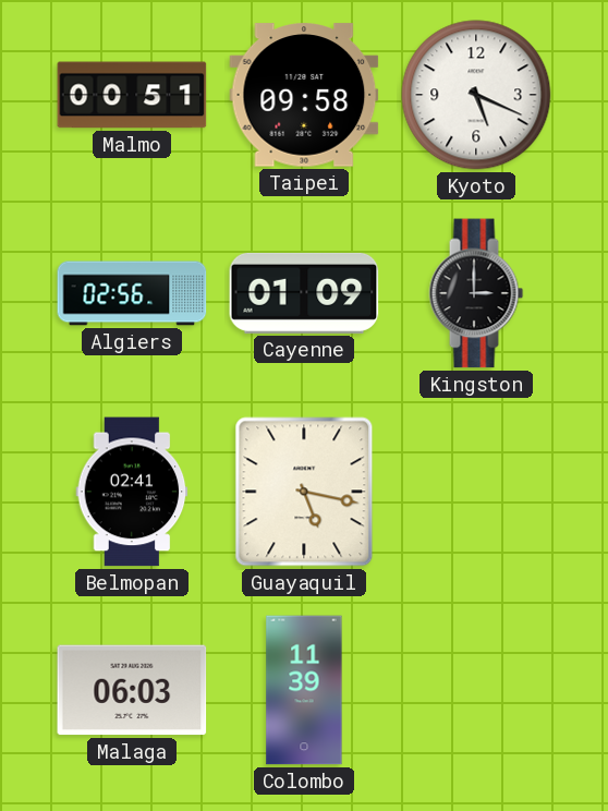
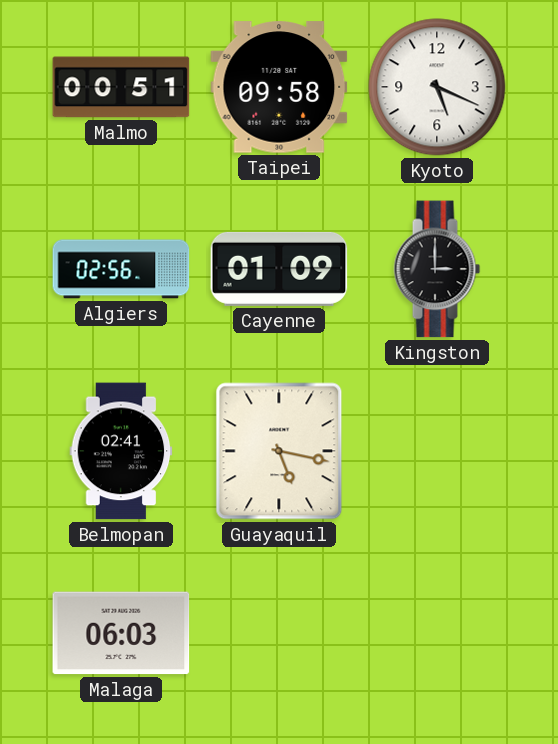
Colombo: 11:39 -> none (304, 690)
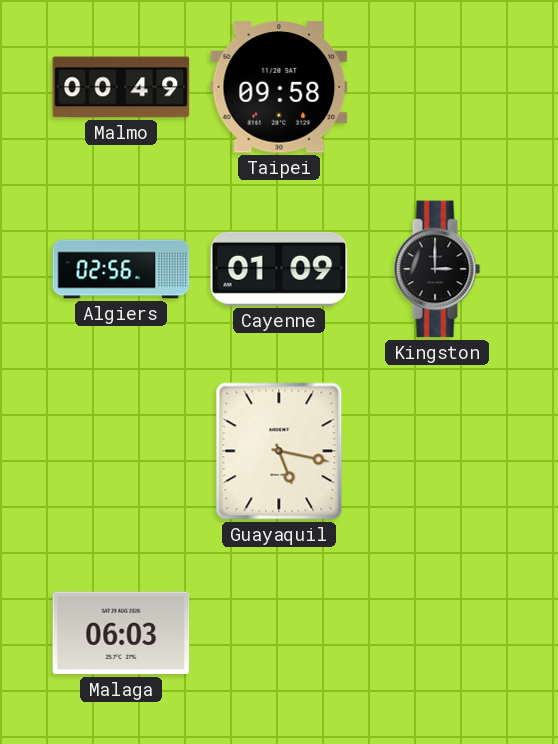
Malmo: 00:51 -> 00:49 (121, 87)
Kyoto: 5:19 -> none (437, 87)
Belmopan: 02:41 -> none (121, 451)
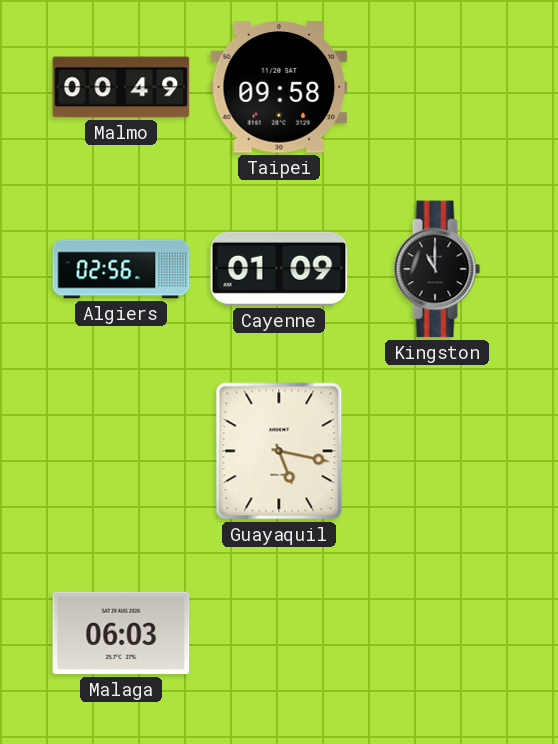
Kingston: 3:00 -> 11:00 (437, 269)
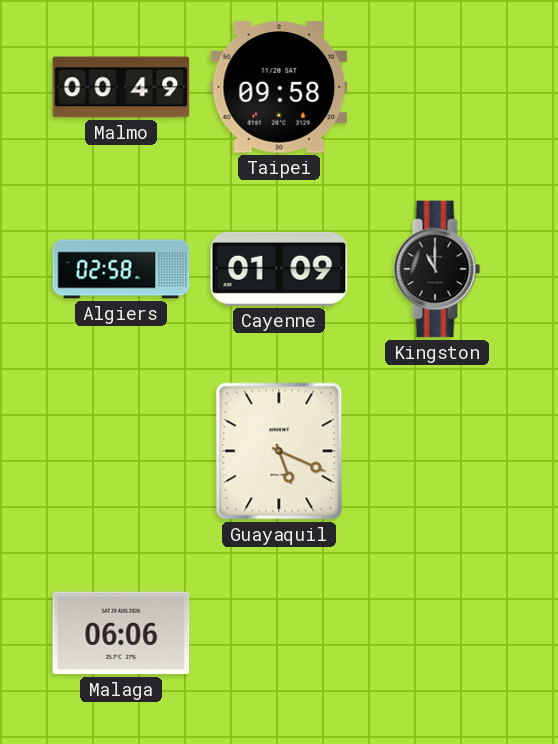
Algiers: 02:56 -> 02:58 (121, 269)
Guayaquil: 5:17 -> 5:19 (279, 451)
Malaga: 06:03 -> 06:06 (121, 633)
